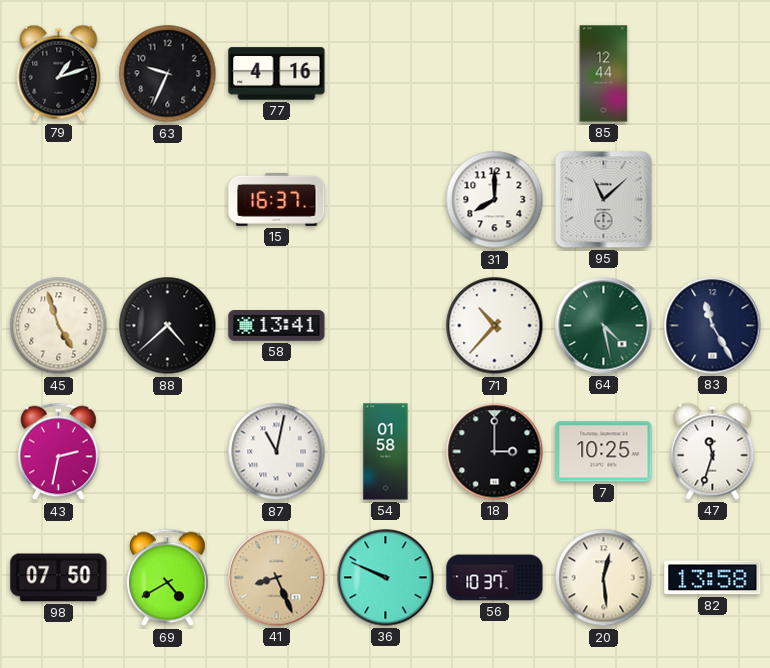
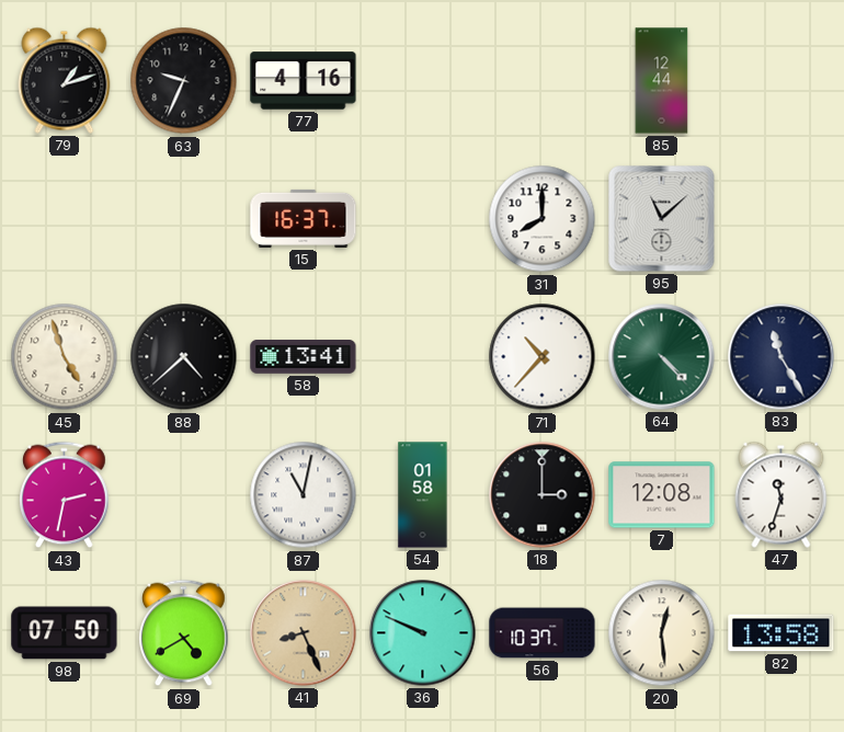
64: 4:28 -> 4:23 (662, 357)
7: 10:25 -> 12:08 (662, 495)
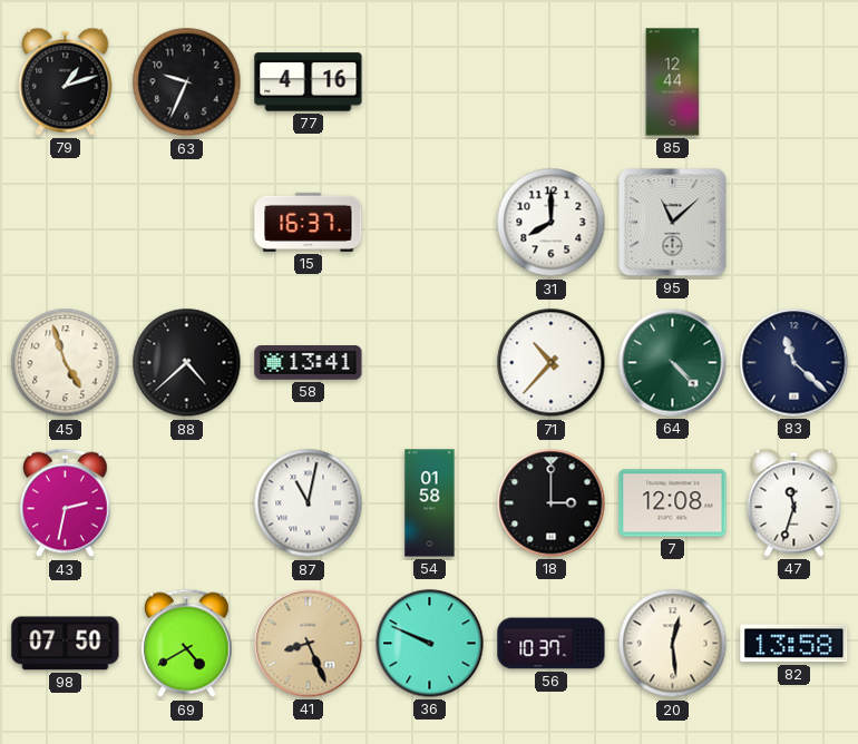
83: 11:25 -> 11:22 (794, 363)
